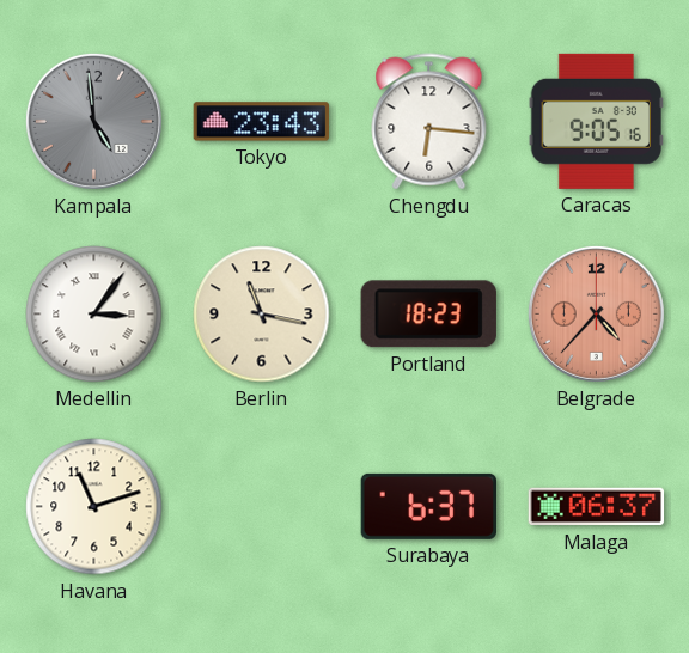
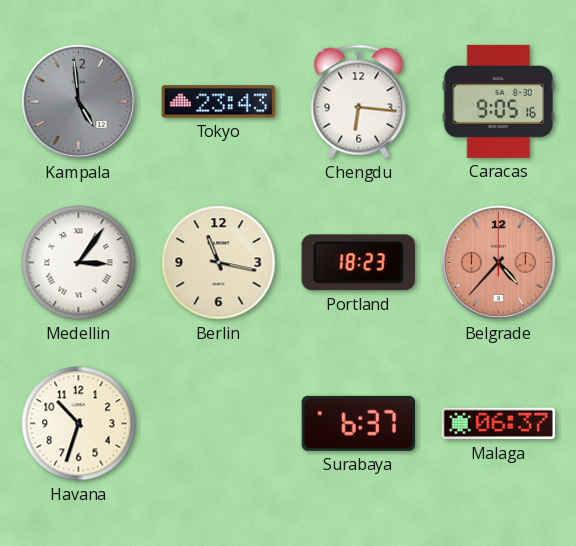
Havana: 11:12 -> 10:33 (79, 424)
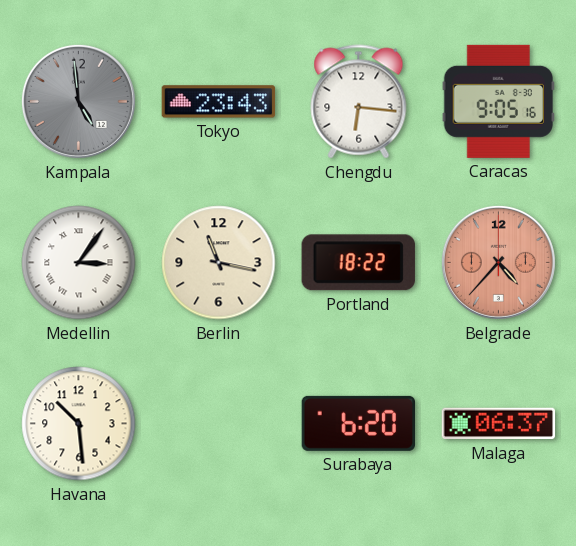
Portland: 18:23 -> 18:22 (358, 263)
Havana: 10:33 -> 10:29 (79, 424)
Surabaya: 6:37 -> 6:20 (358, 423)
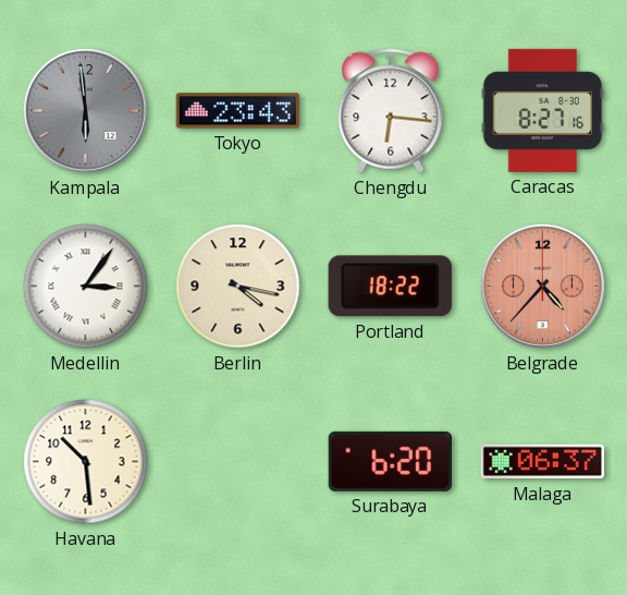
Kampala: 4:59 -> 5:59 (85, 110)
Caracas: 9:05 -> 8:27 (542, 110)
Berlin: 11:17 -> 4:17 (238, 287)
